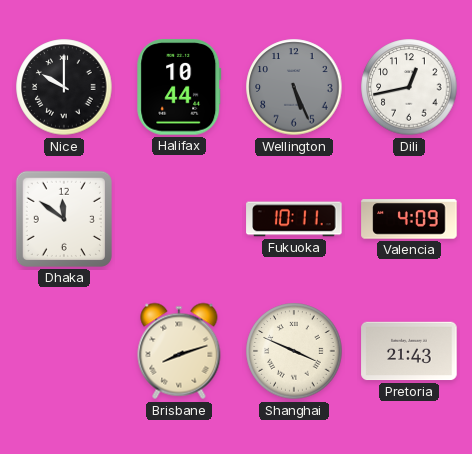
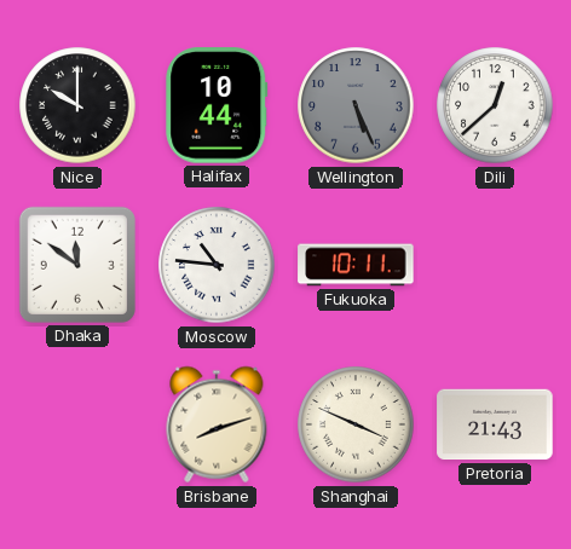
Dili: 12:43 -> 12:38 (495, 105)
Moscow: none -> 10:46 (217, 265)
Valencia: 4:09 -> none (409, 219)
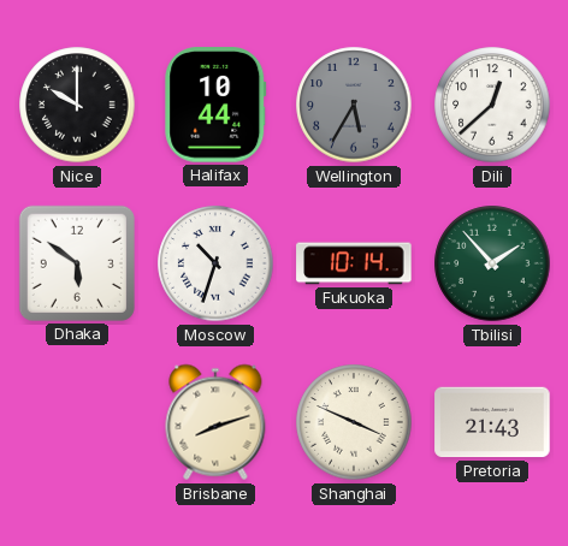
Wellington: 5:26 -> 5:35 (354, 105)
Dhaka: 11:51 -> 5:51 (77, 263)
Moscow: 10:46 -> 10:33 (215, 263)
Fukuoka: 10:11 -> 10:14 (354, 263)
Tbilisi: none -> 1:53 (492, 263)
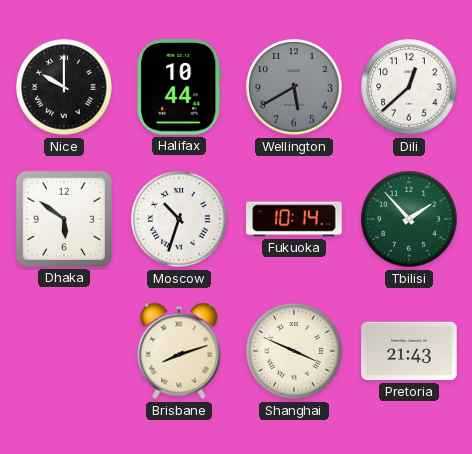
Wellington: 5:35 -> 5:40 (294, 87)
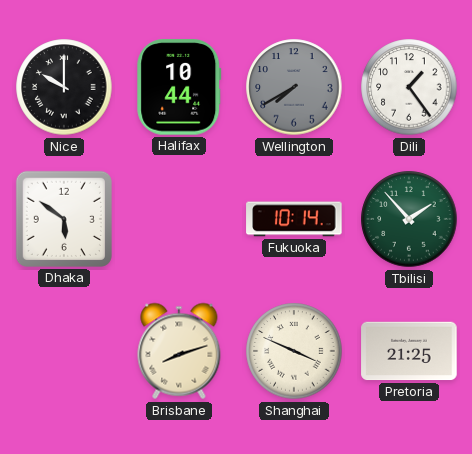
Wellington: 5:40 -> 7:40 (294, 87)
Dili: 12:38 -> 1:24 (409, 87)
Moscow: 10:33 -> none (179, 219)
Pretoria: 21:43 -> 21:25 (409, 351)
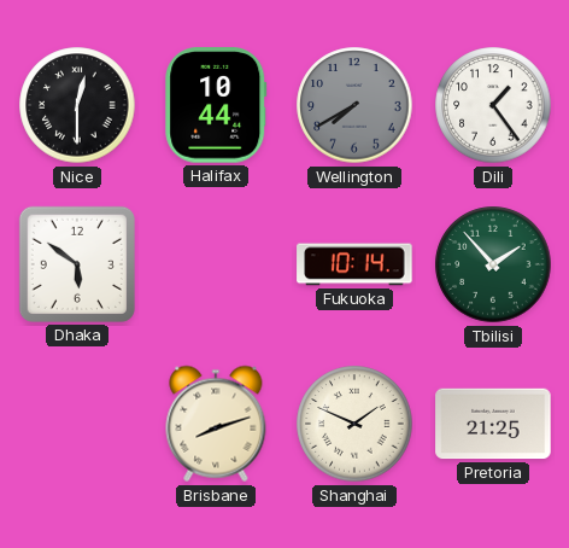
Nice: 10:00 -> 12:30 (77, 105)
Shanghai: 3:49 -> 1:49 (354, 424)
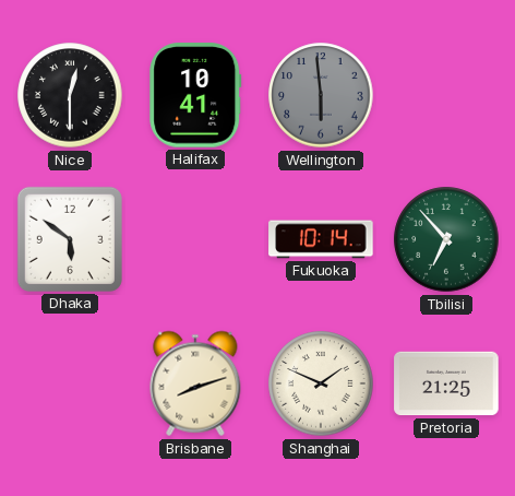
Halifax: 10:44 -> 10:41 (195, 95)
Wellington: 7:40 -> 5:59 (321, 95)
Dili: 1:24 -> none (493, 105)
Tbilisi: 1:53 -> 6:53 (446, 239)
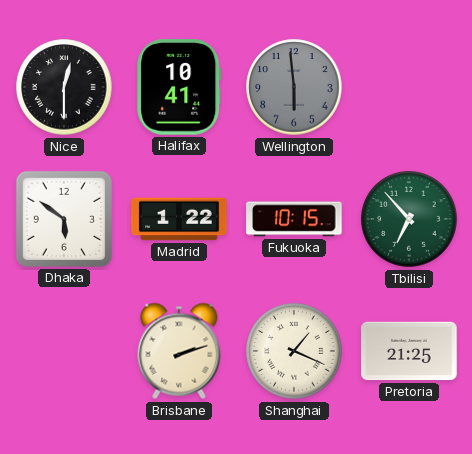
Madrid: none -> 1:22 (179, 219)
Fukuoka: 10:14 -> 10:15 (294, 219)
Brisbane: 8:12 -> 2:12 (179, 351)
Shanghai: 1:49 -> 1:19 (294, 351)
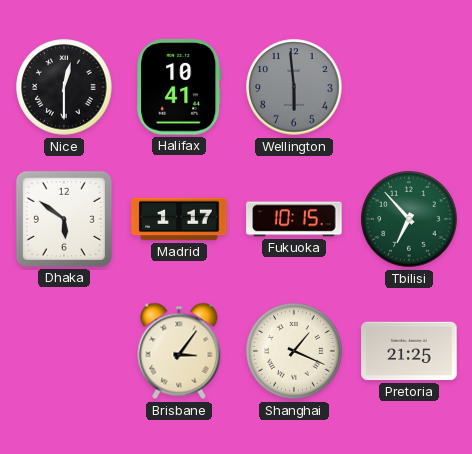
Madrid: 1:22 -> 1:17 (179, 219)
Brisbane: 2:12 -> 3:06 (179, 351)
